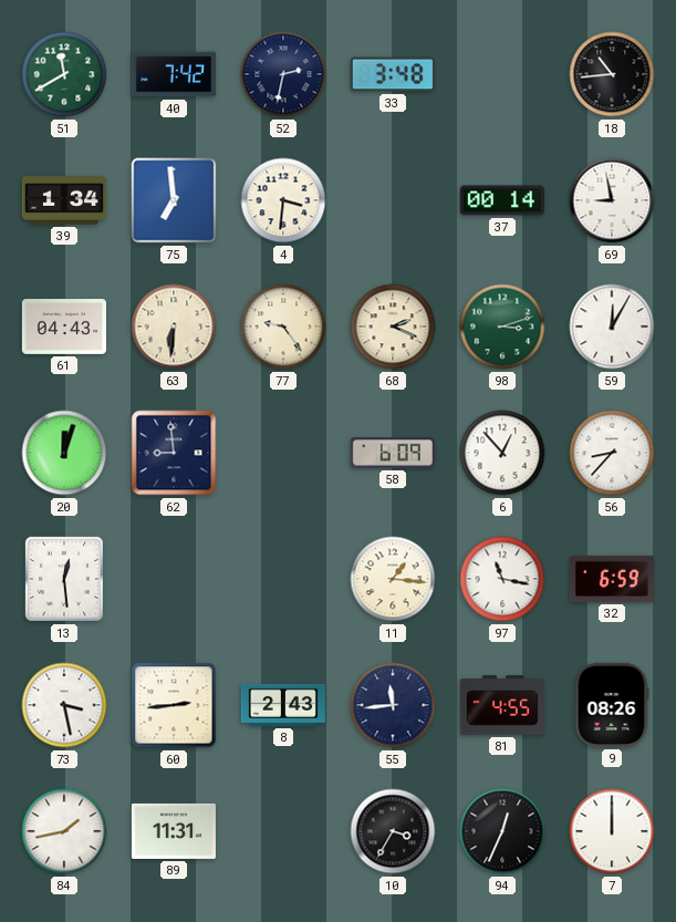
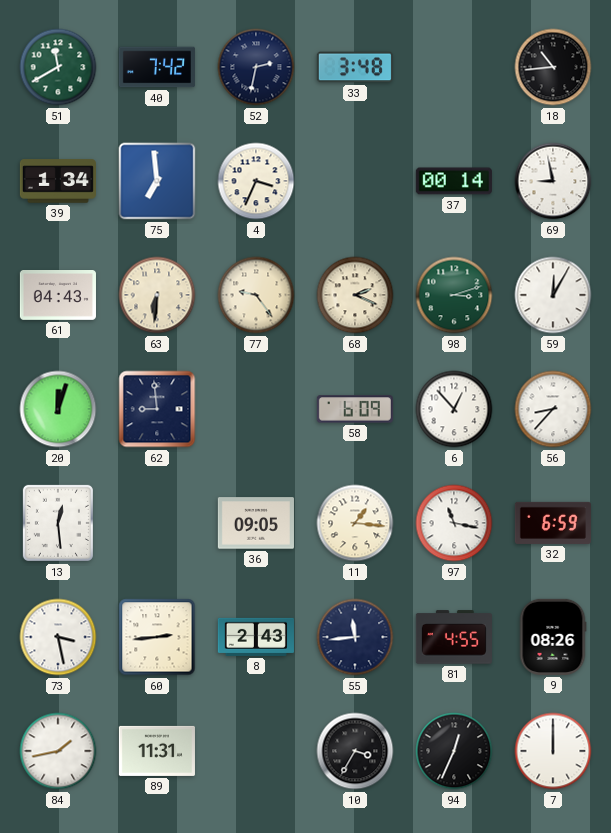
4: 3:31 -> 3:34 (256, 181)
36: none -> 09:05 (256, 523)
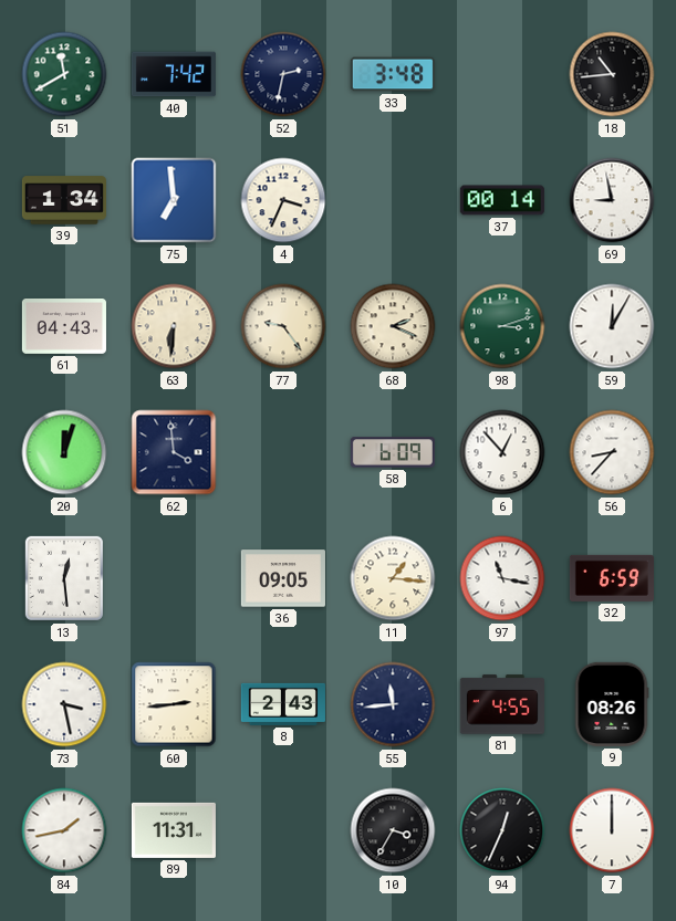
62: 8:59 -> 3:59 (174, 452)
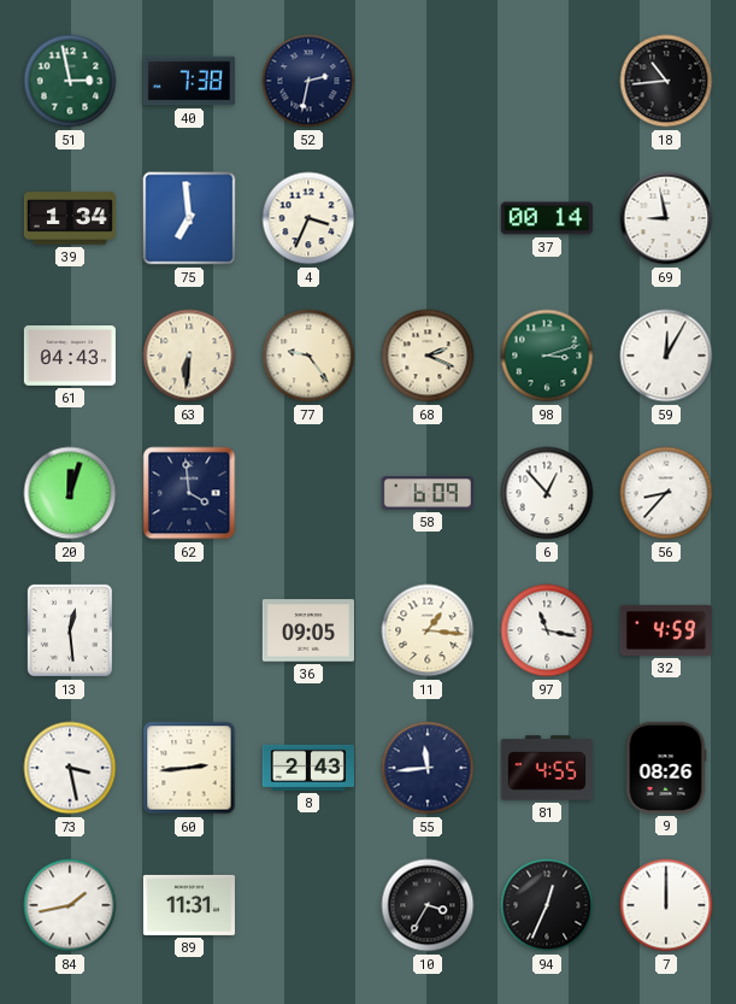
51: 11:40 -> 2:58 (70, 81)
40: 7:42 -> 7:38 (189, 81)
33: 3:48 -> none (393, 74)
32: 6:59 -> 4:59 (666, 630)
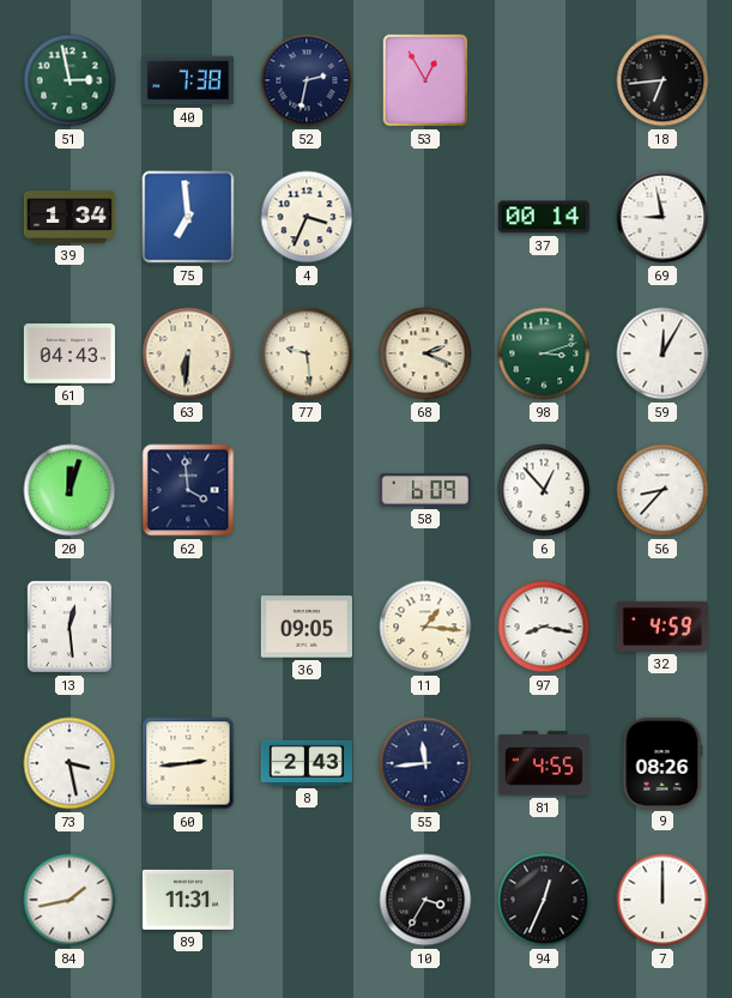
53: none -> 12:55 (425, 80)
18: 10:44 -> 6:44 (663, 80)
77: 9:24 -> 9:29 (307, 353)
97: 11:17 -> 8:17 (544, 627)
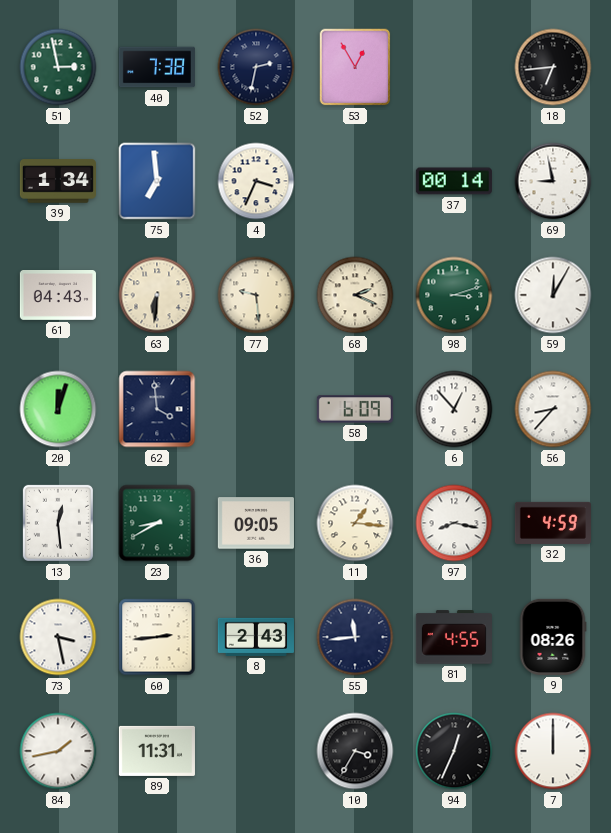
23: none -> 8:40 (157, 523)
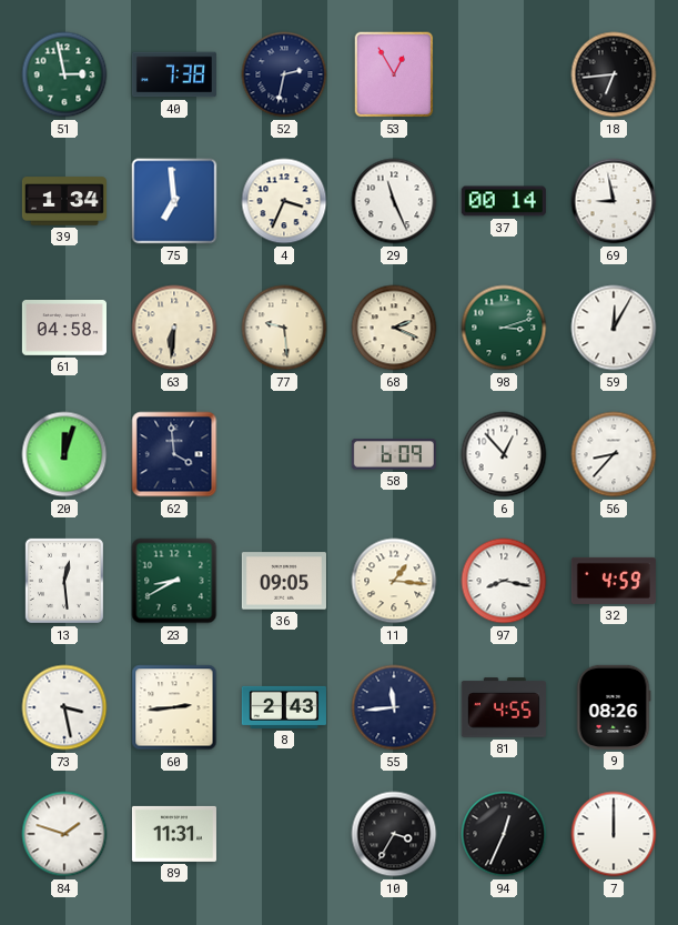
29: none -> 11:26 (394, 201)
61: 04:43 -> 04:58 (64, 329)
84: 1:43 -> 1:48 (64, 834)
